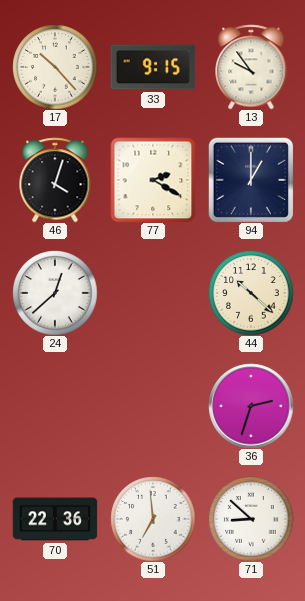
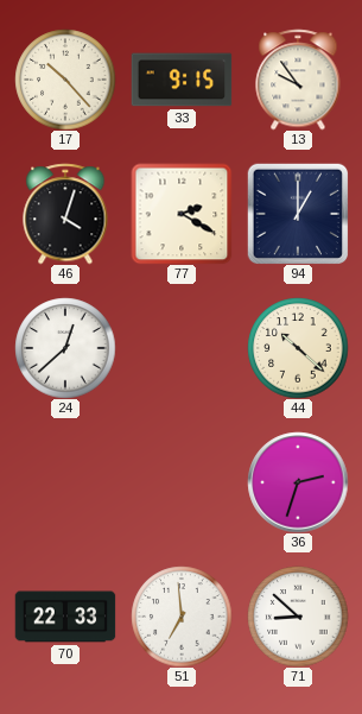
70: 22:36 -> 22:33 (65, 617)
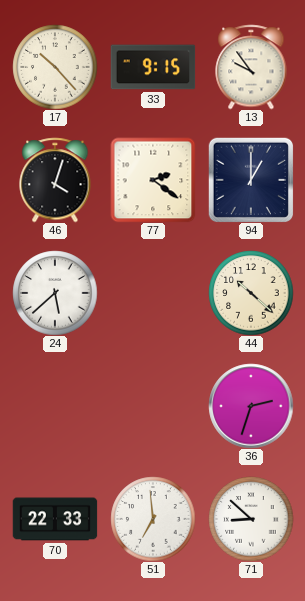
77: 2:20 -> 2:21 (153, 180)
24: 12:38 -> 5:38 (55, 293)
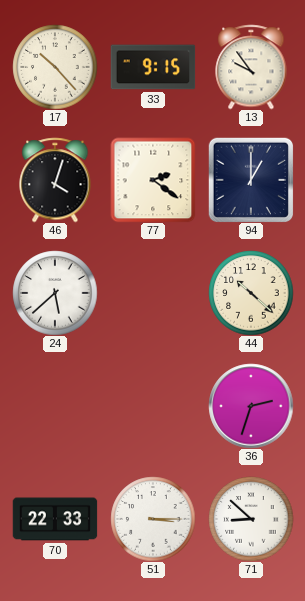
51: 6:59 -> 3:15 (153, 519)
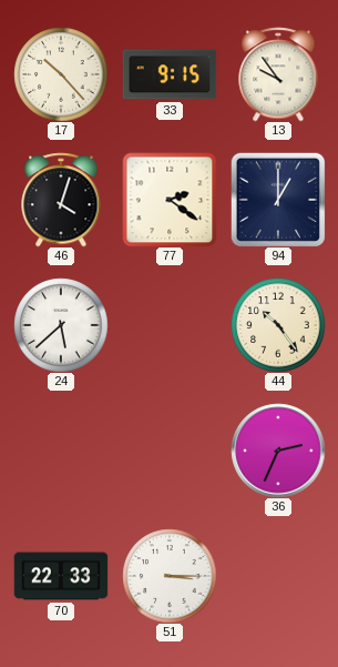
44: 10:22 -> 10:24 (278, 325)
36: 2:33 -> 2:34 (278, 451)
71: 8:52 -> none (251, 519)
